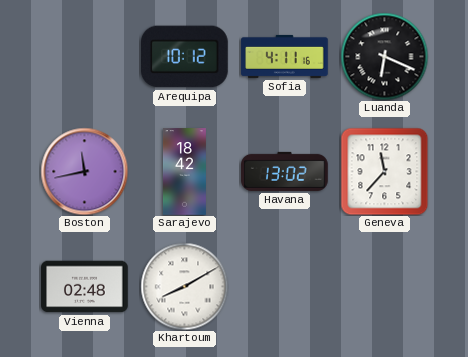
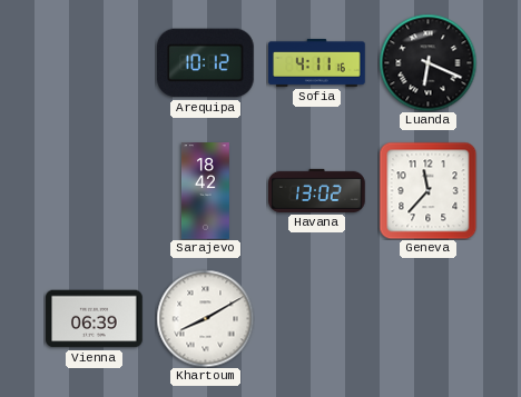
Boston: 11:43 -> none (84, 171)
Vienna: 02:48 -> 06:39 (95, 319)
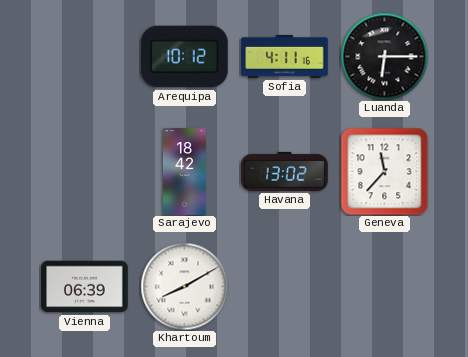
Luanda: 6:19 -> 6:15 (384, 56)
